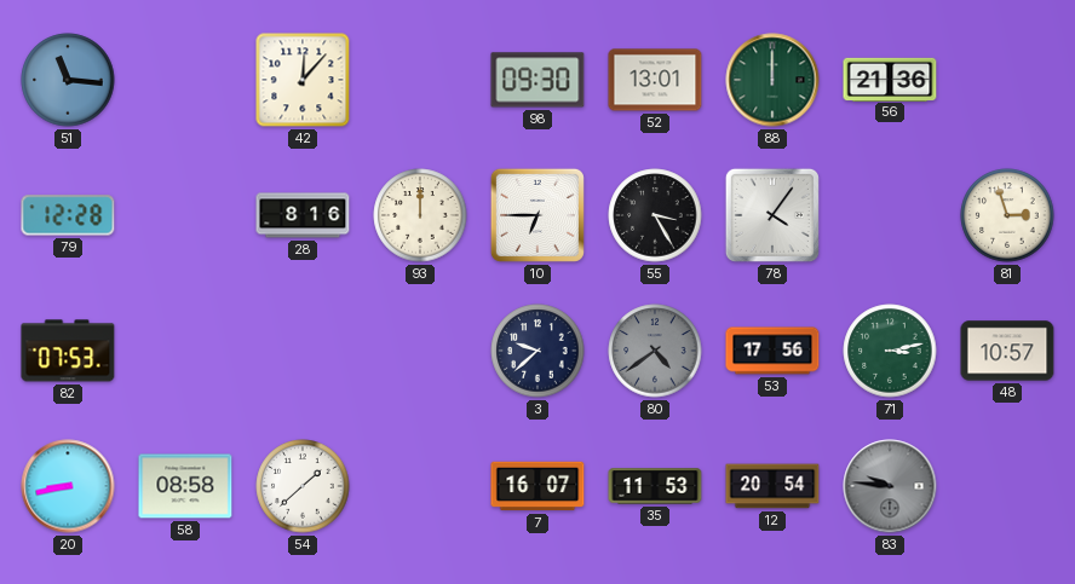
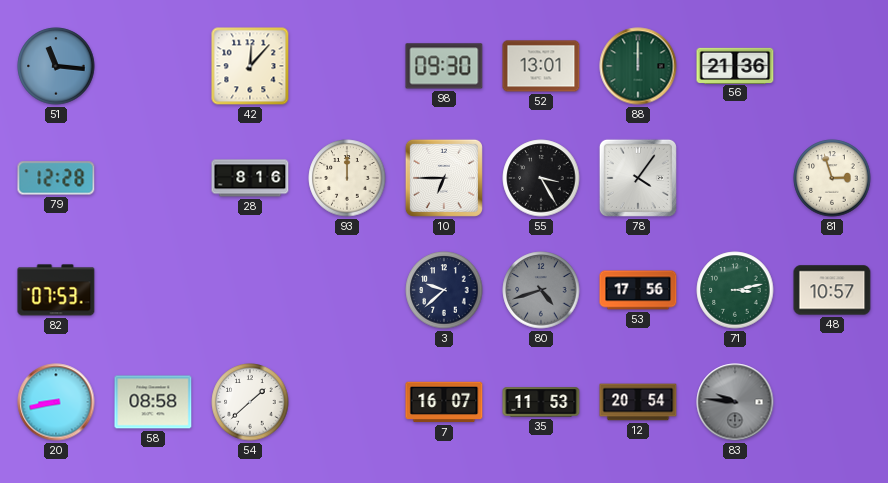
80: 4:39 -> 4:42 (541, 290)
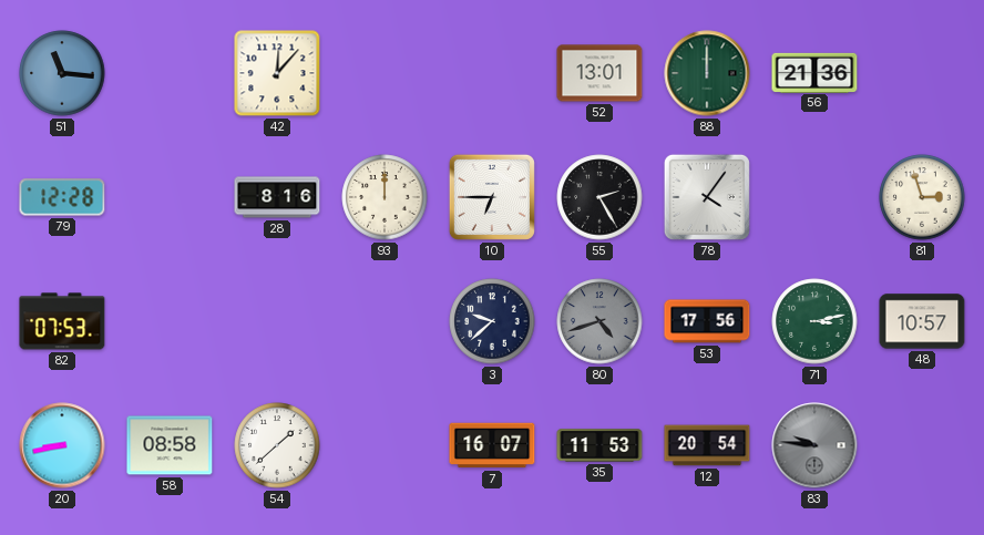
98: 09:30 -> none (444, 66)
55: 3:25 -> 2:25 (599, 197)
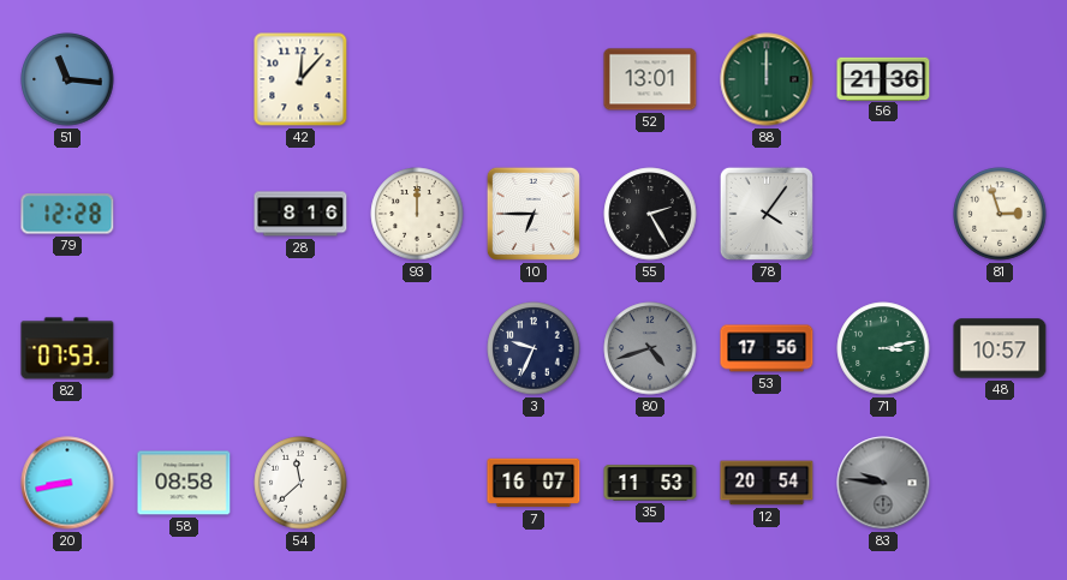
3: 9:38 -> 9:34 (533, 348)
54: 1:38 -> 11:38 (300, 483)
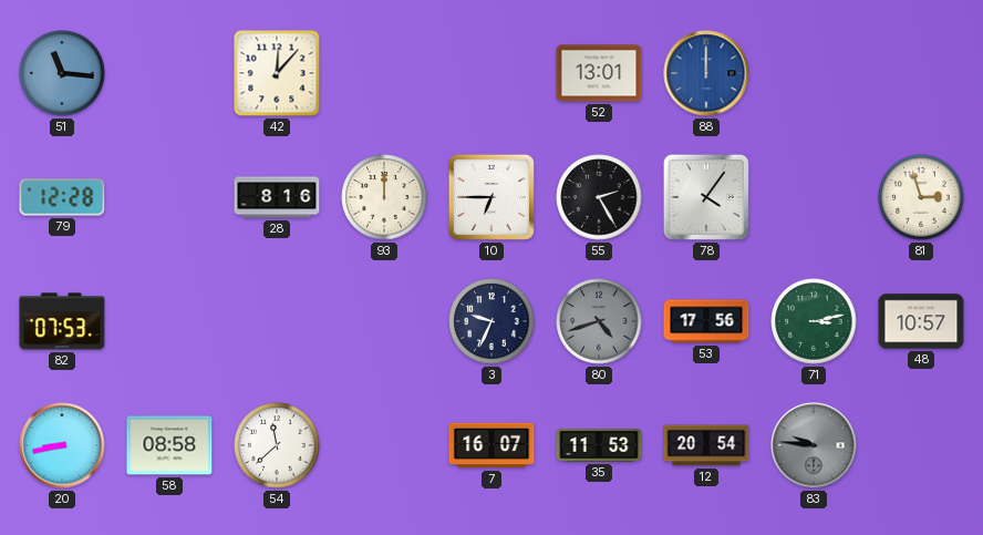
88 dial: green -> blue (706, 73)
56: 21:36 -> none (883, 78)
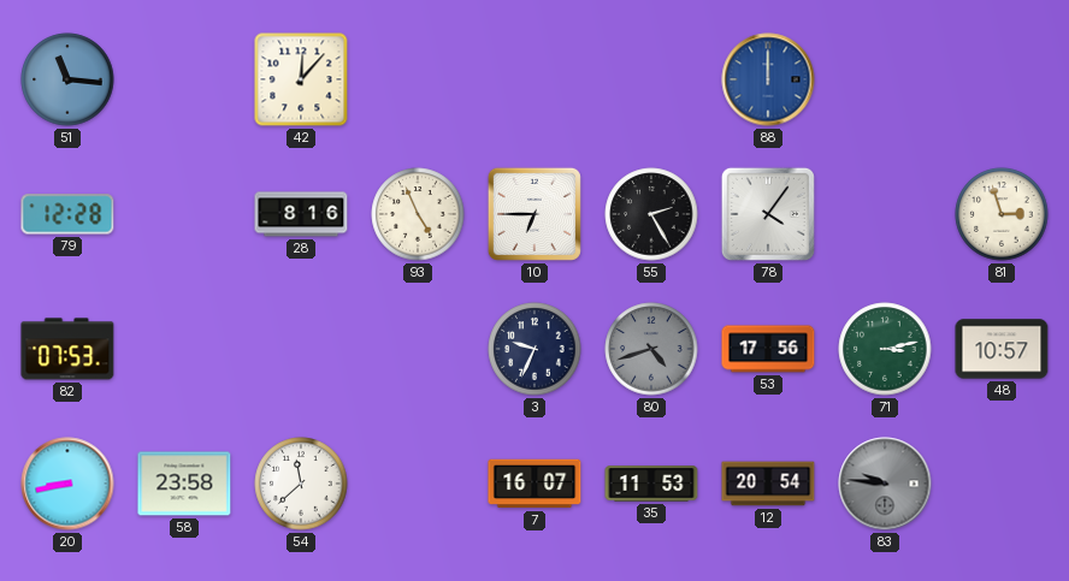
52: 13:01 -> none (599, 73)
93: 12:00 -> 4:56 (418, 214)
58: 08:58 -> 23:58 (184, 484)
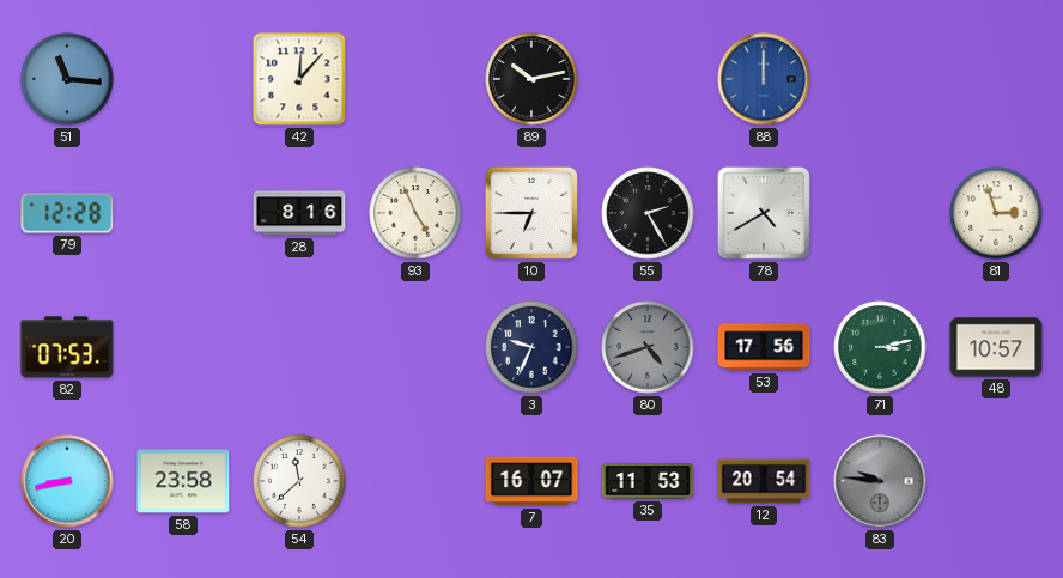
89: none -> 10:13 (531, 79)
78: 4:06 -> 4:40 (764, 213)
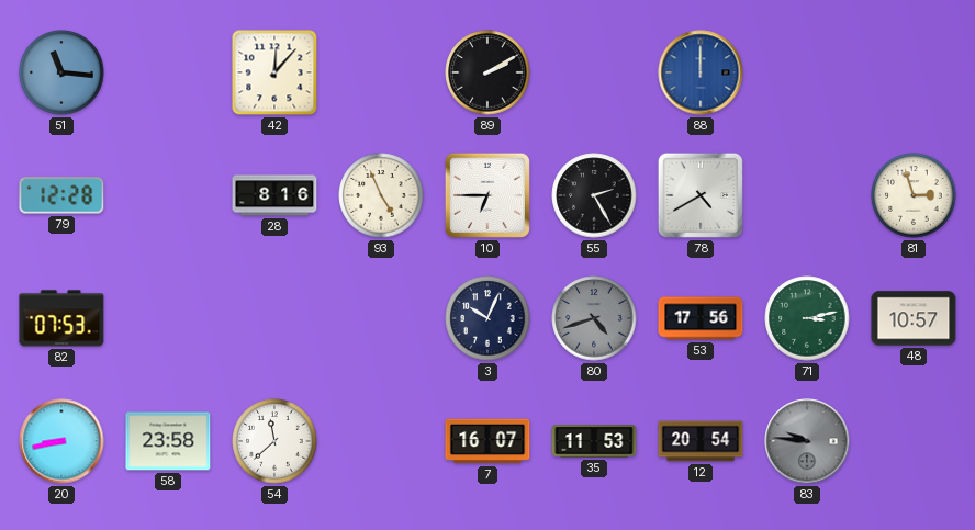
89: 10:13 -> 2:10 (487, 72)
3: 9:34 -> 10:04 (487, 318)
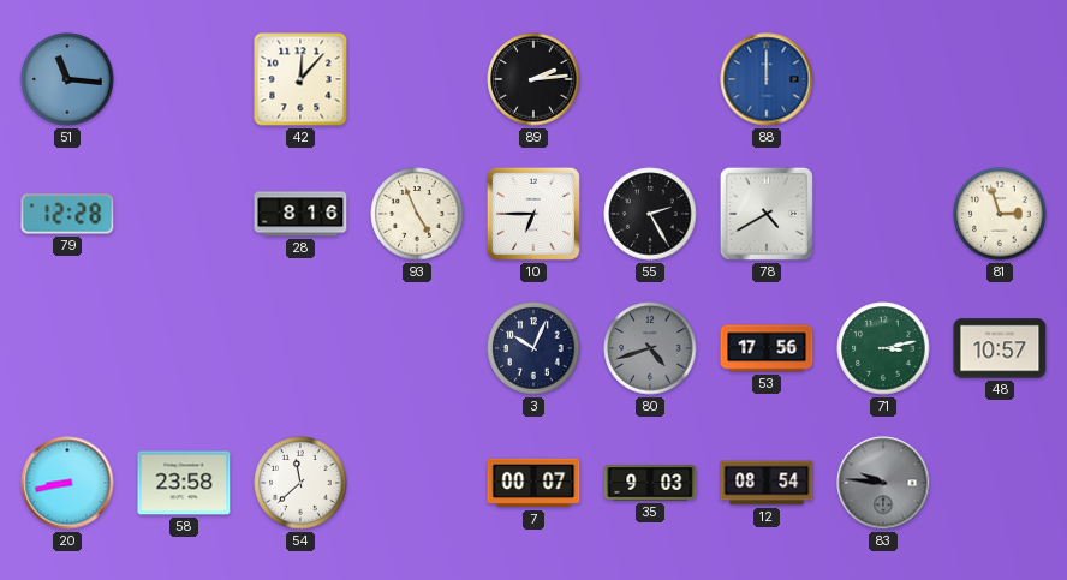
89: 2:10 -> 2:14 (533, 79)
82: 07:53 -> none (61, 318)
7: 16:07 -> 00:07 (533, 483)
35: 11:53 -> 9:03 (650, 483)
12: 20:54 -> 08:54 (767, 483)
